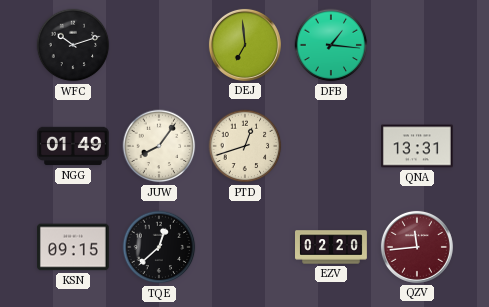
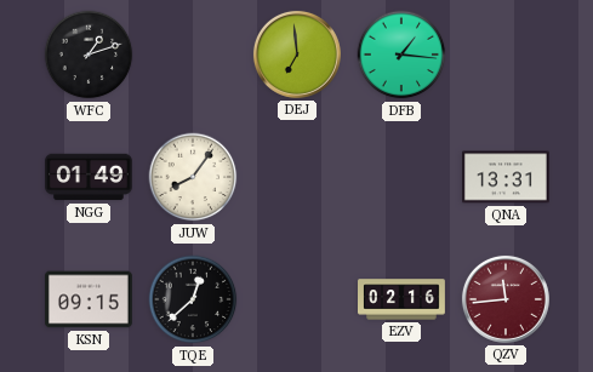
WFC: 10:12 -> 1:12 (89, 55)
PTD: 12:42 -> none (245, 146)
EZV: 02:20 -> 02:16 (403, 299)
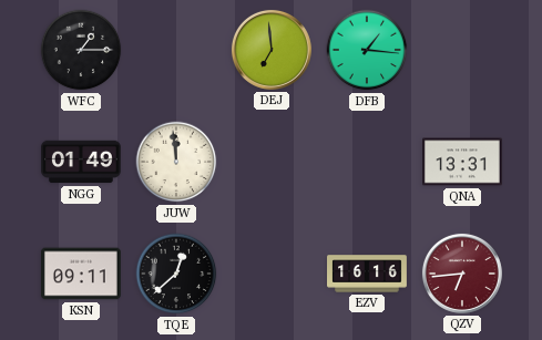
WFC: 1:12 -> 1:15 (81, 50)
JUW: 8:06 -> 11:59 (176, 162)
KSN: 09:15 -> 09:11 (82, 274)
EZV: 02:16 -> 16:16 (368, 274)
QZV: 11:44 -> 6:44 (462, 274)
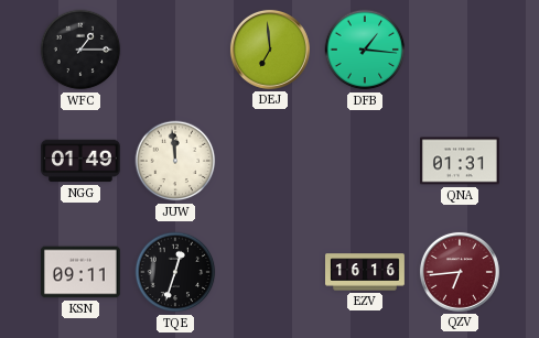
QNA: 13:31 -> 01:31 (461, 161)
TQE: 12:38 -> 12:33 (175, 272)
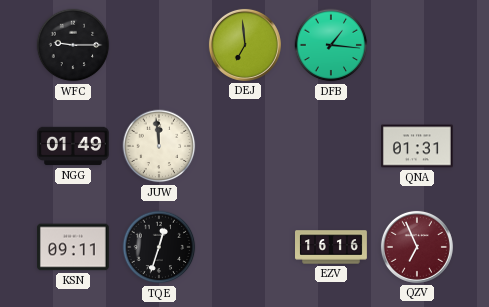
WFC: 1:15 -> 9:15 (73, 45)
QZV: 6:44 -> 6:56 (417, 247)
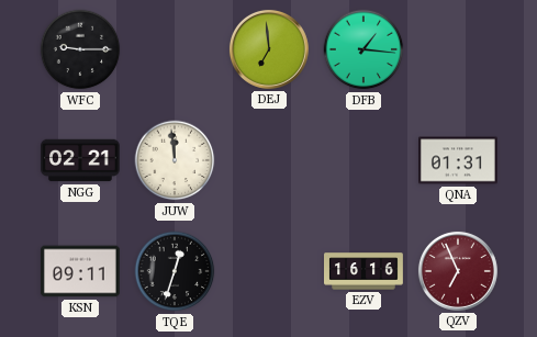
NGG: 01:49 -> 02:21 (81, 160)
